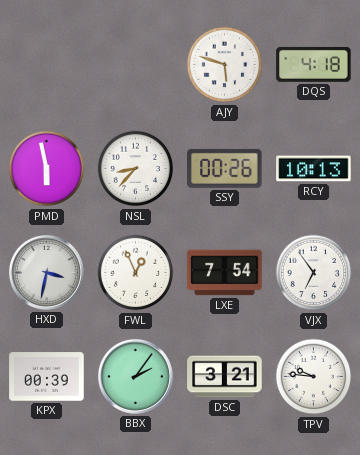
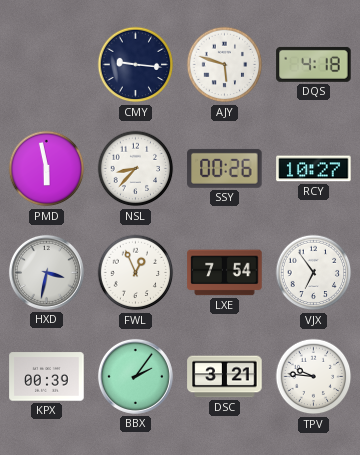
CMY: none -> 9:16 (136, 65)
RCY: 10:13 -> 10:27 (314, 169)
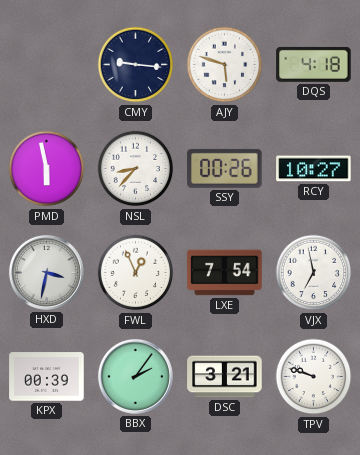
VJX: 6:54 -> 6:58 (314, 273)
TPV: 9:46 -> 9:48 (314, 377)
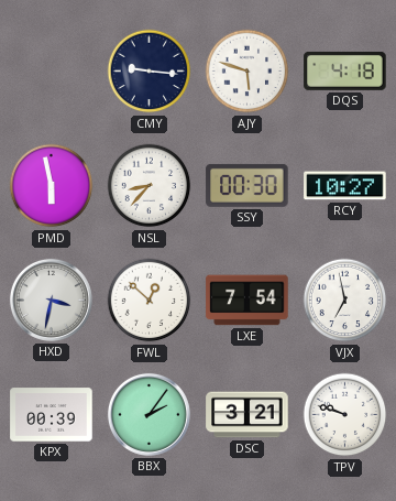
SSY: 00:26 -> 00:30 (248, 185)
FWL: 12:56 -> 12:52 (150, 301)
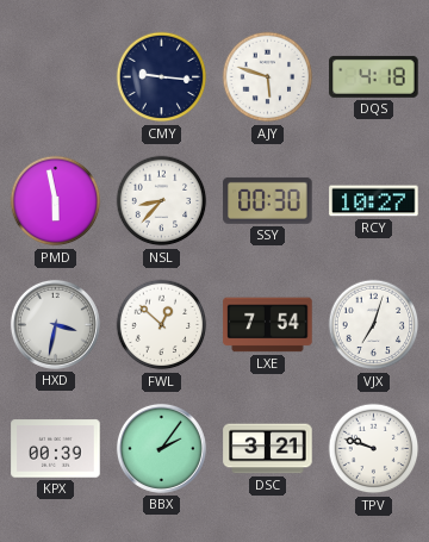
VJX: 6:58 -> 7:03 (374, 325)
